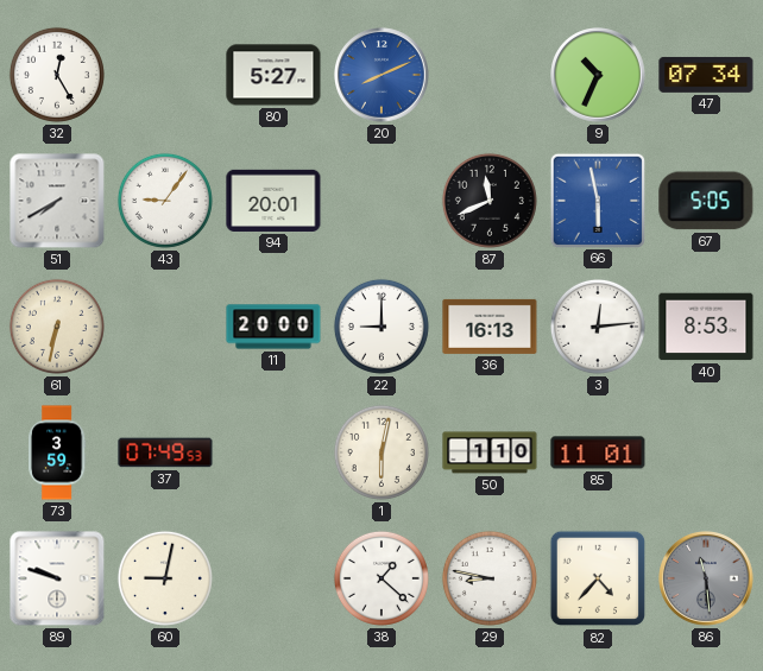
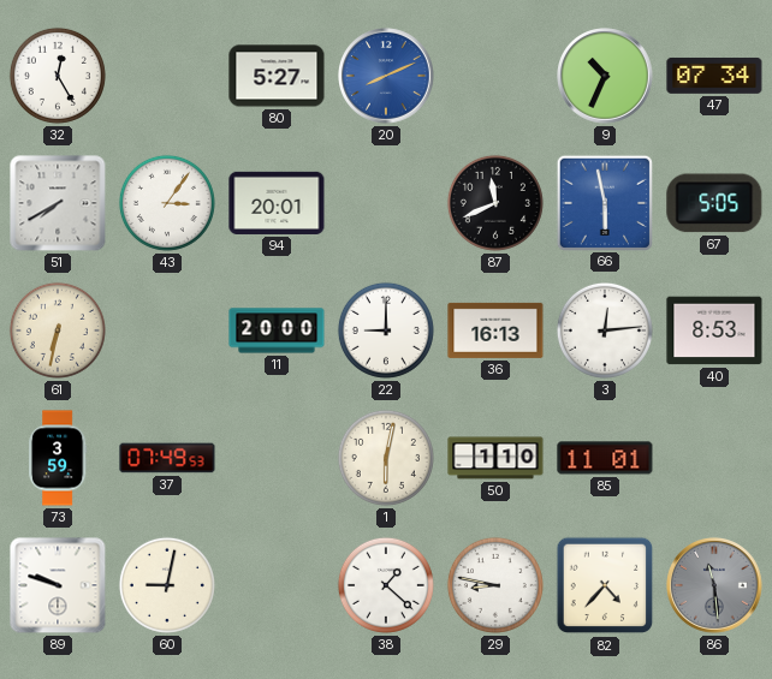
43: 9:06 -> 3:06 (167, 203)
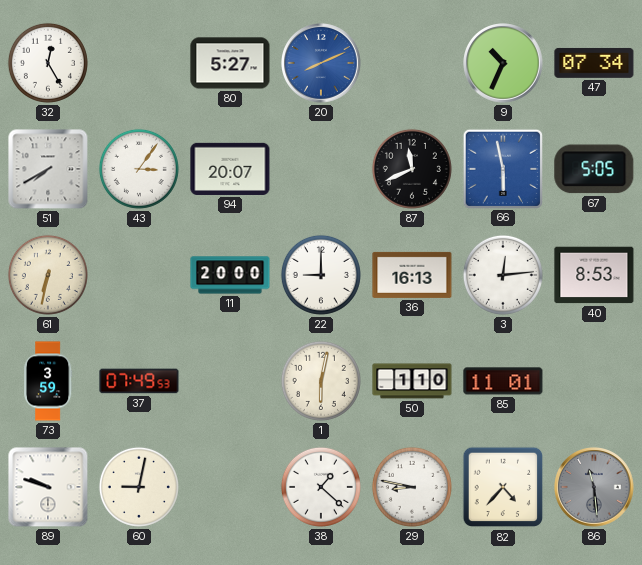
94: 20:01 -> 20:07 (230, 169)
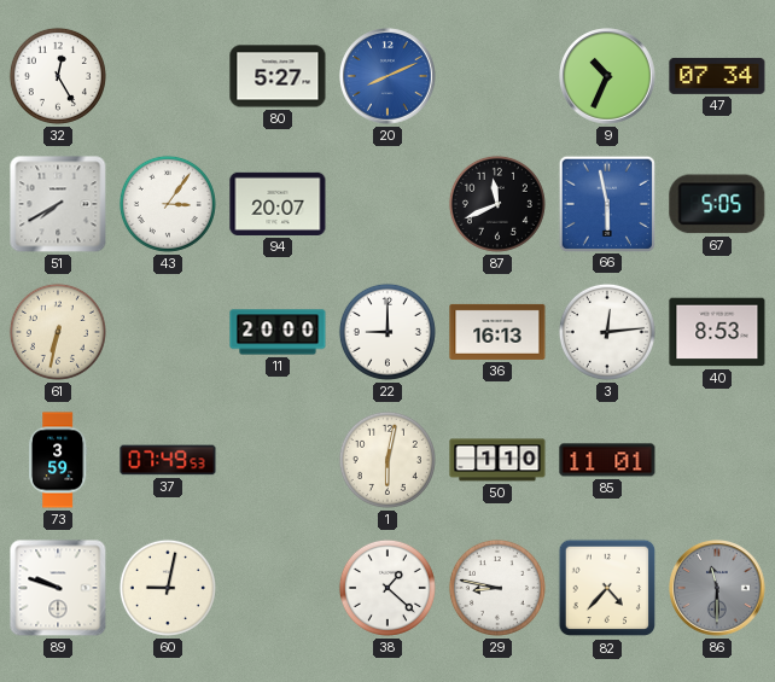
86: 11:29 -> 11:30 (717, 588)
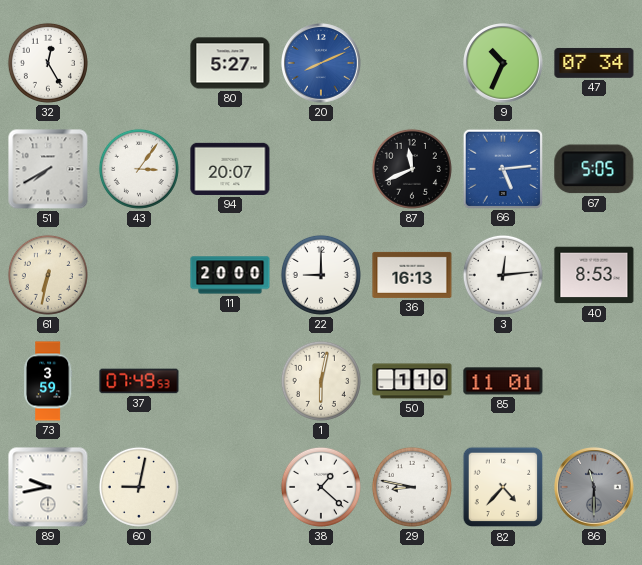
66: 5:58 -> 5:14 (502, 168)
89: 9:48 -> 9:43 (48, 487)
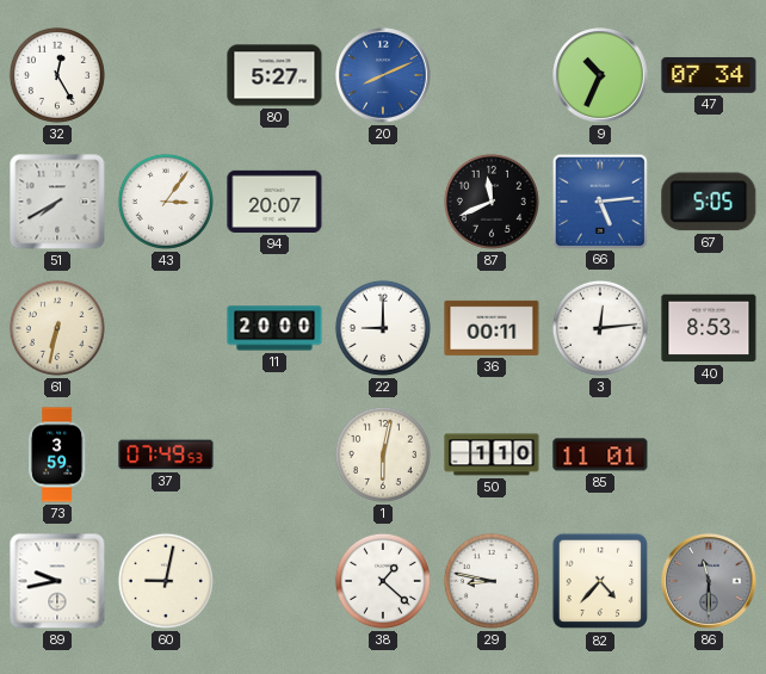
36: 16:13 -> 00:11 (492, 328)
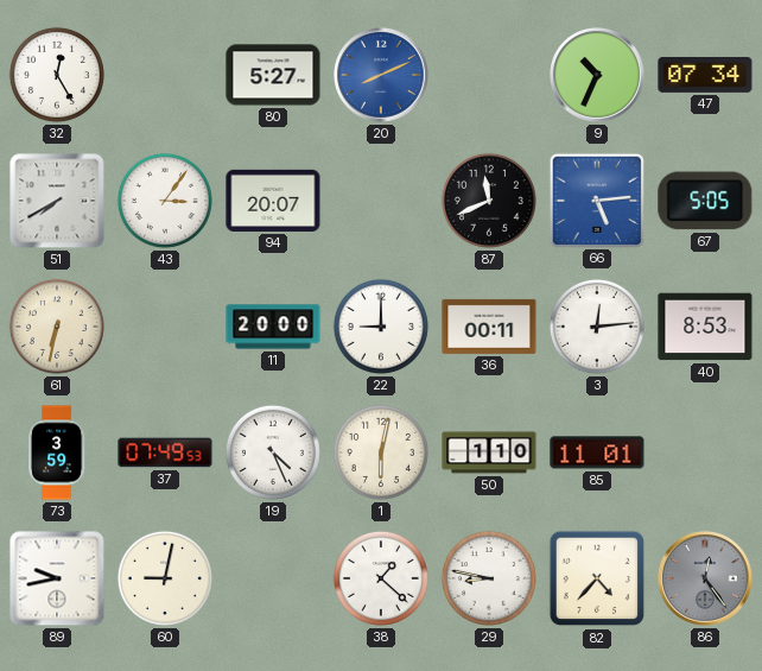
19: none -> 4:26 (273, 452)
86: 11:30 -> 12:24 (705, 578)
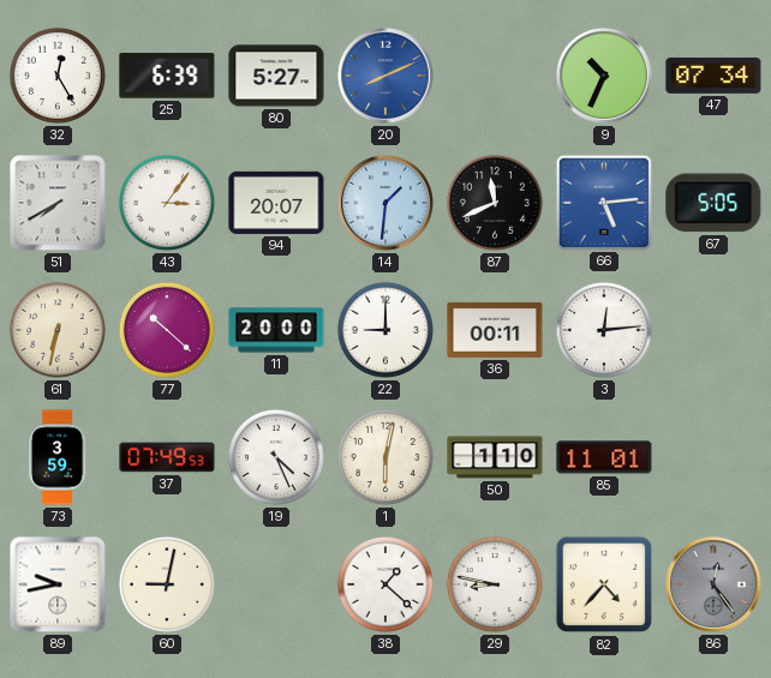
25: none -> 6:39 (167, 76)
14: none -> 1:31 (385, 203)
77: none -> 10:22 (167, 330)
40: 8:53 -> none (705, 327)
